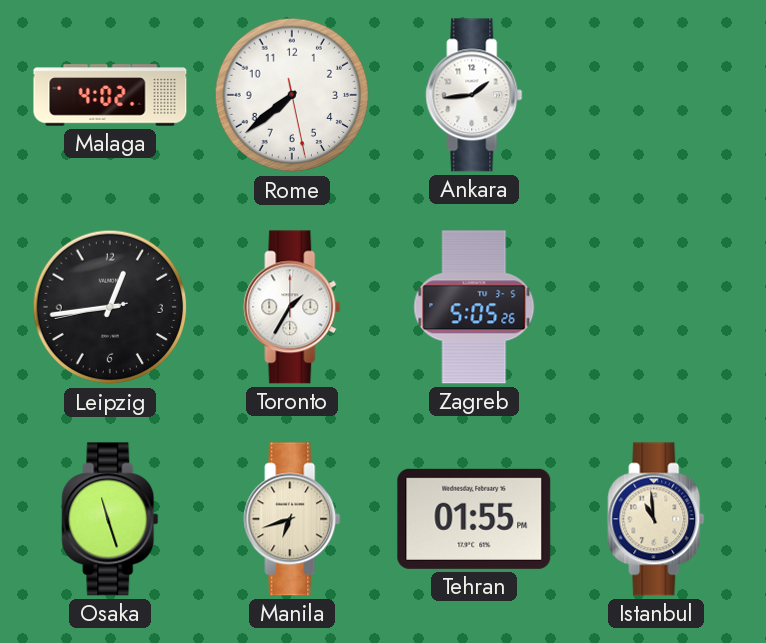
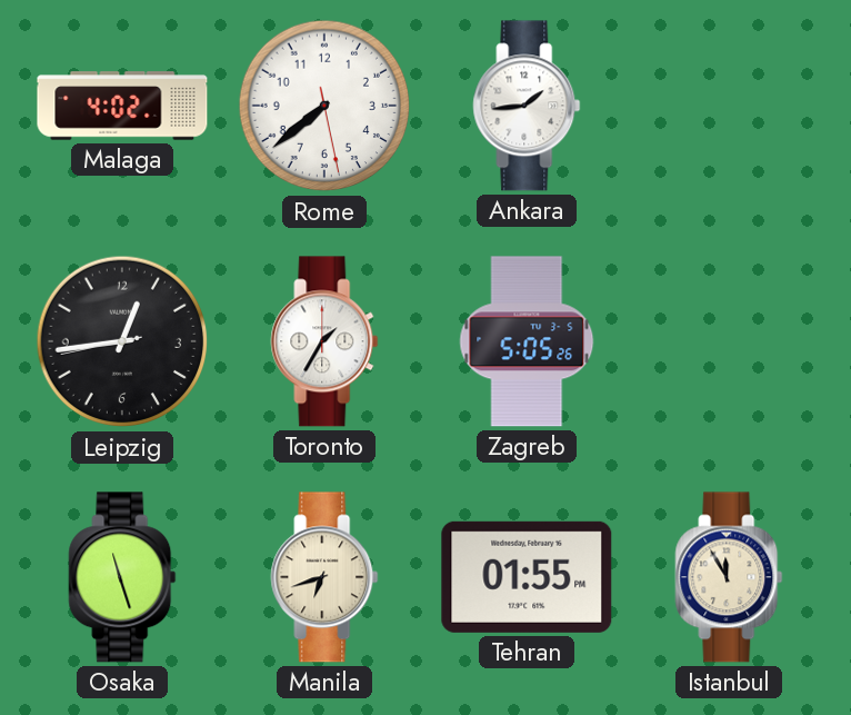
Istanbul: 10:59 -> 11:55 (729, 577)
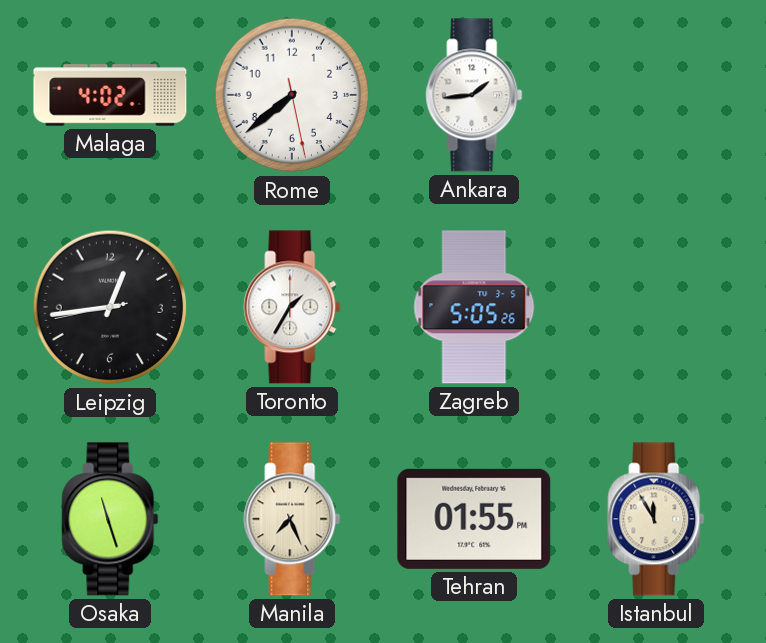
Manila: 6:42 -> 7:26 (292, 519)
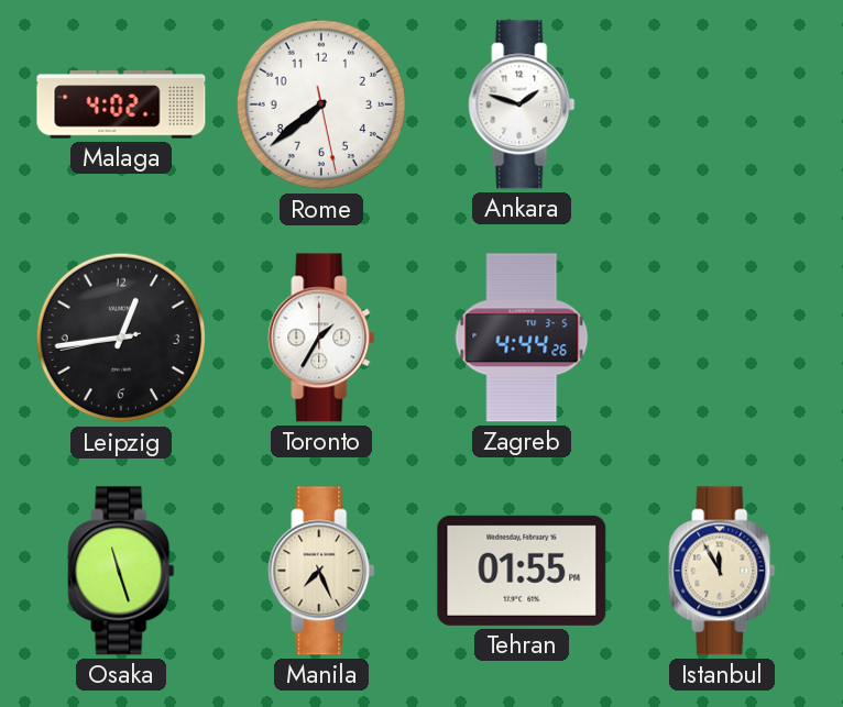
Ankara: 1:44 -> 1:48 (522, 104)
Zagreb: 5:05 -> 4:44 (522, 338)
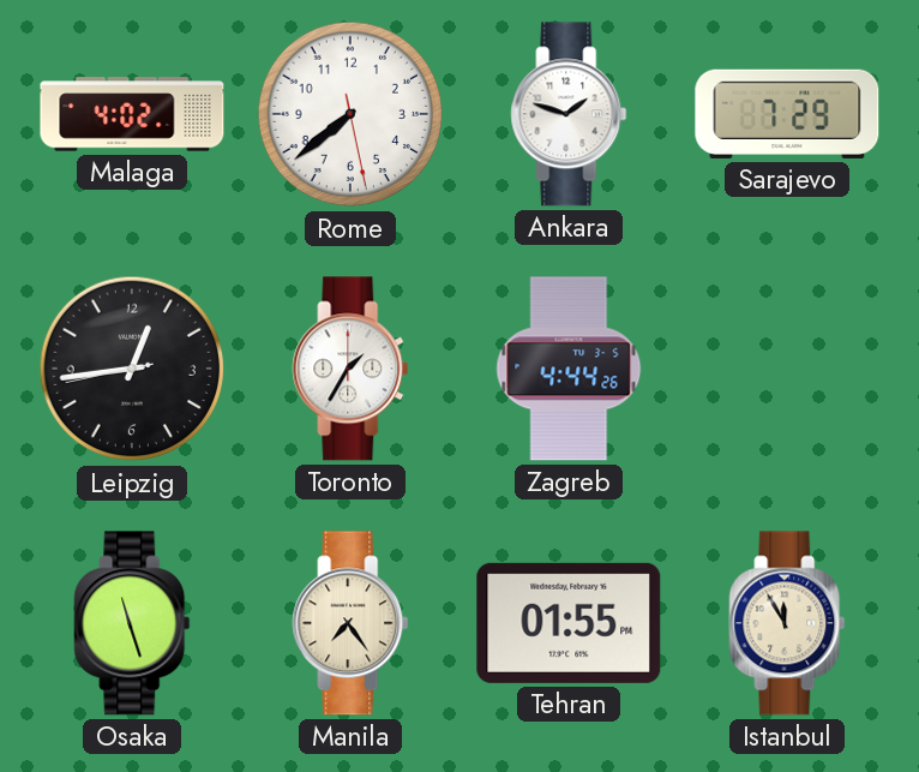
Sarajevo: none -> 7:29 (787, 114)
Manila: 7:26 -> 7:24 (350, 623)
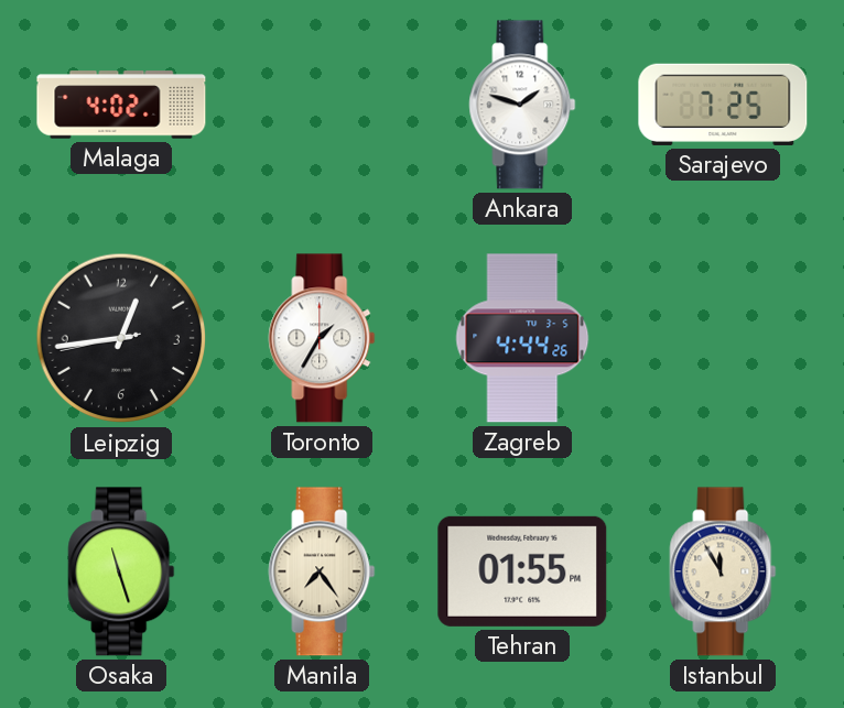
Rome: 7:38 -> none (350, 114)
Sarajevo: 7:29 -> 7:25 (723, 105)
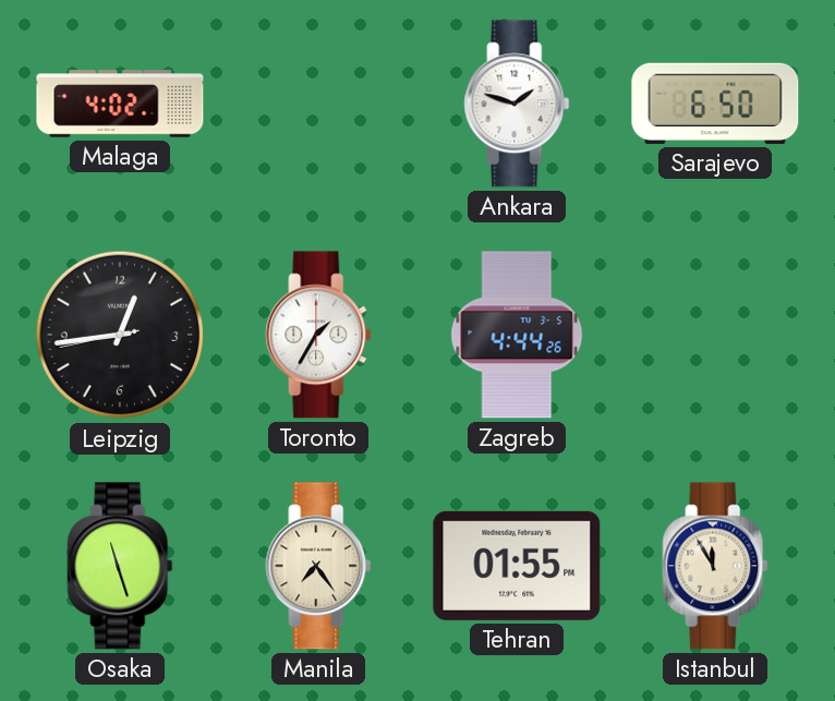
Sarajevo: 7:25 -> 6:50 (715, 104)
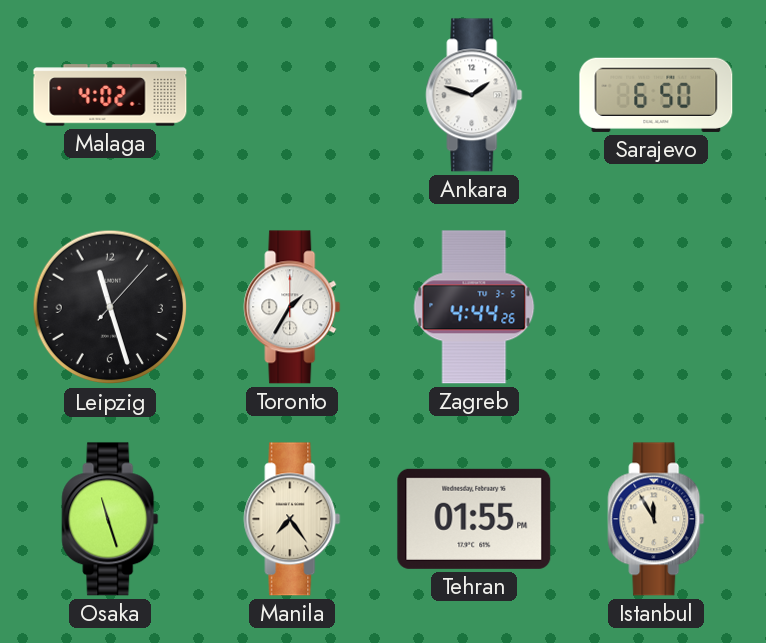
Leipzig: 12:43 -> 11:27 (110, 307)
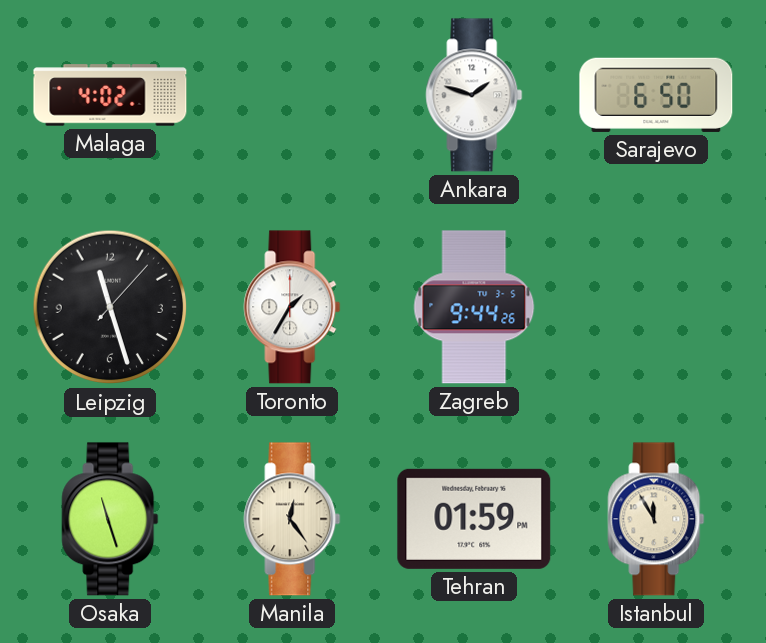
Zagreb: 4:44 -> 9:44 (474, 307)
Manila: 7:24 -> 12:24 (292, 519)
Tehran: 01:55 -> 01:59 (474, 519)
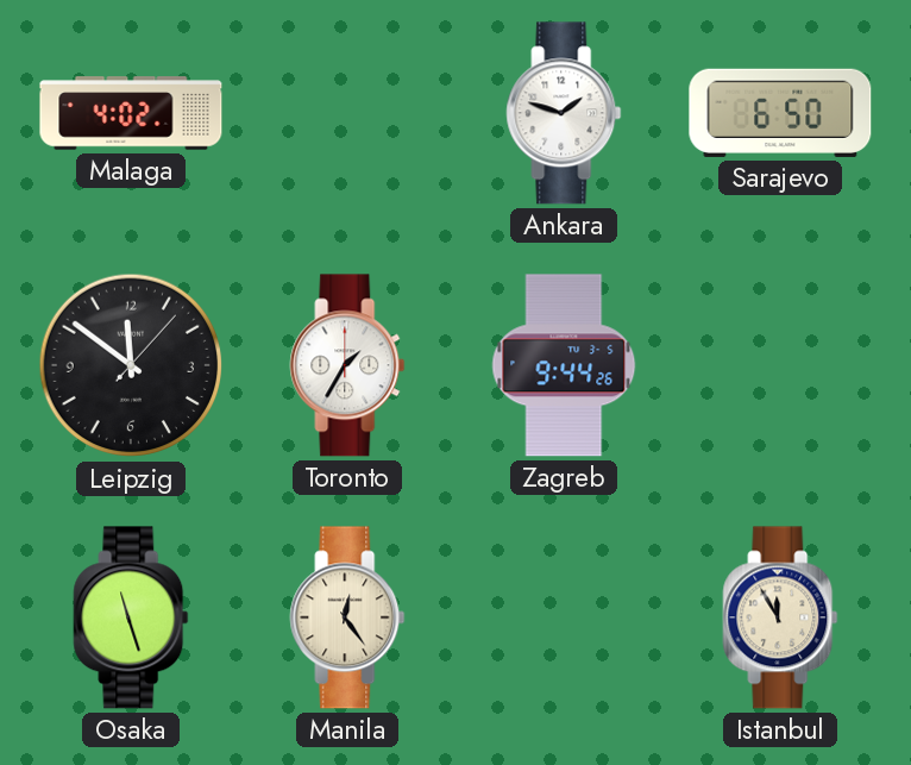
Leipzig: 11:27 -> 11:51 (131, 365)
Tehran: 01:59 -> none (474, 519)
